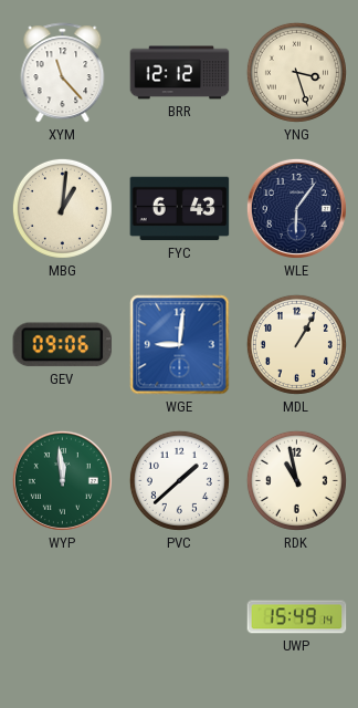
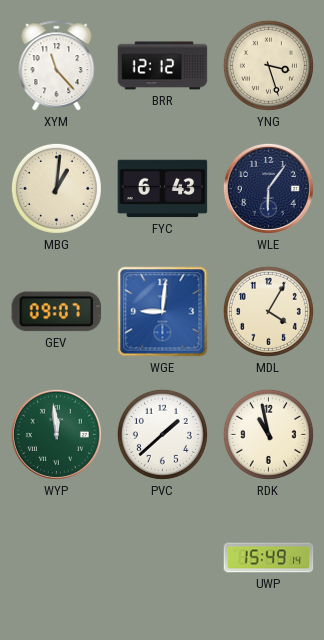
GEV: 09:06 -> 09:07 (57, 312)
MDL: 1:05 -> 4:05 (268, 311)
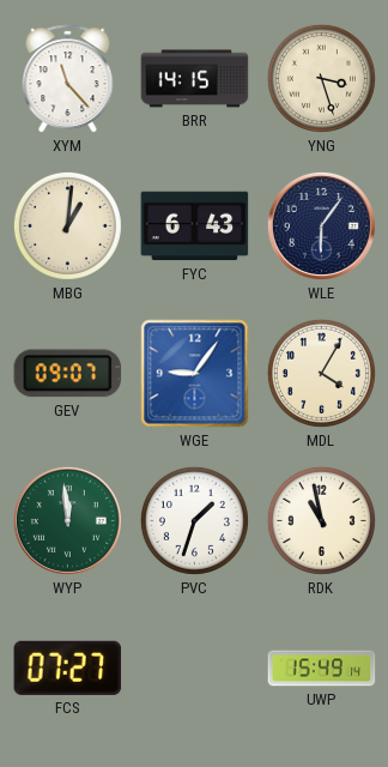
BRR: 12:12 -> 14:15 (195, 79)
WGE: 9:01 -> 9:06 (195, 374)
PVC: 1:38 -> 1:33 (194, 520)
FCS: none -> 07:27 (68, 668)
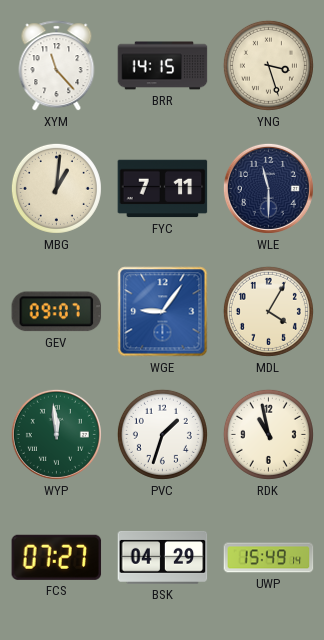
FYC: 6:43 -> 7:11 (163, 189)
WLE: 6:06 -> 11:30 (268, 188)
BSK: none -> 04:29 (163, 557)
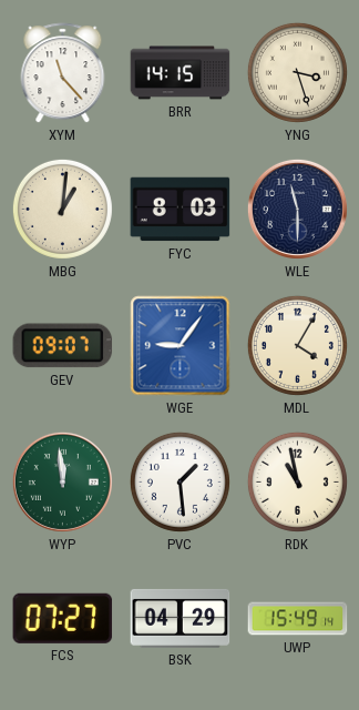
FYC: 7:11 -> 8:03 (181, 210)
PVC: 1:33 -> 1:29 (179, 481)
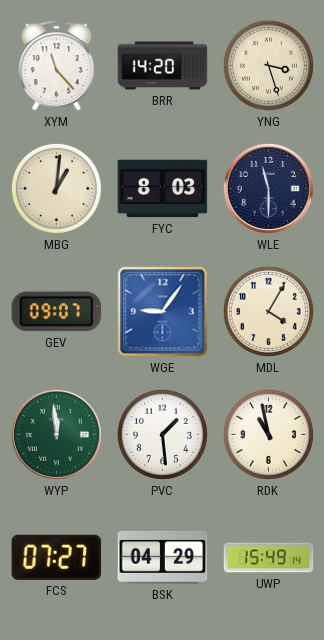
BRR: 14:15 -> 14:20 (163, 66)
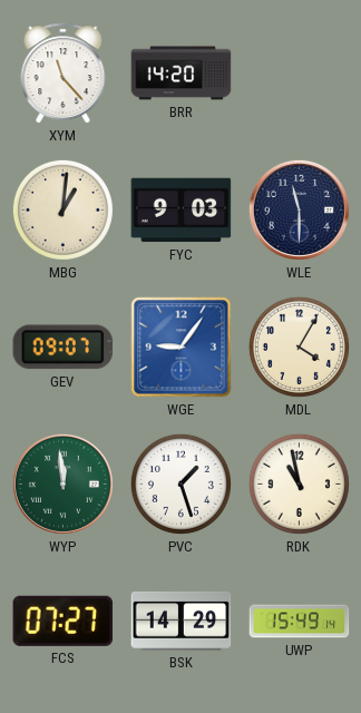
YNG: 3:27 -> none (268, 65)
FYC: 8:03 -> 9:03 (182, 211)
PVC: 1:29 -> 1:27 (180, 484)
BSK: 04:29 -> 14:29 (182, 621)
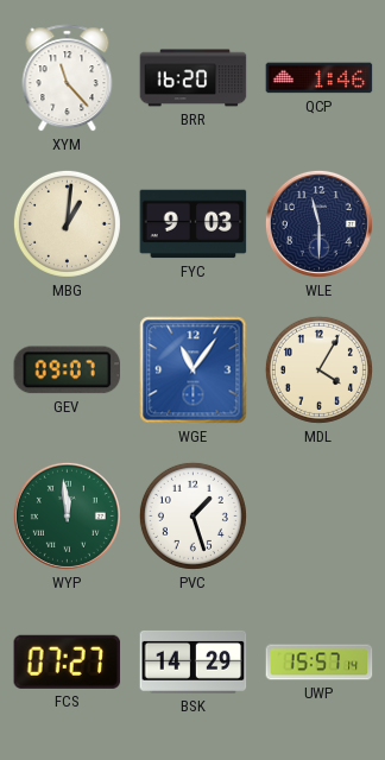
BRR: 14:20 -> 16:20 (194, 78)
QCP: none -> 1:46 (320, 78)
WGE: 9:06 -> 11:06 (194, 370)
RDK: 10:58 -> none (299, 484)
UWP: 15:49 -> 15:57 (320, 663)
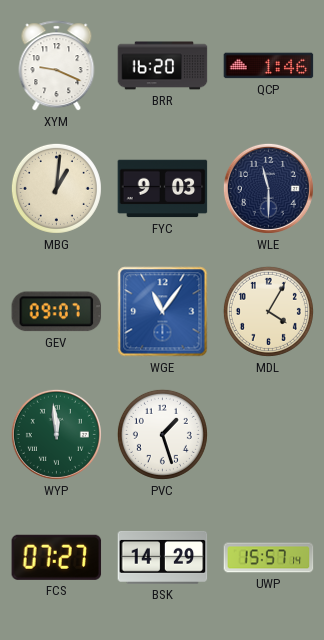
XYM: 11:23 -> 9:19 (57, 66)
